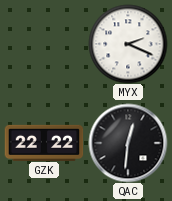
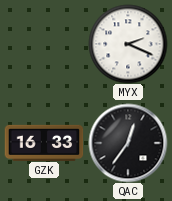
GZK: 22:22 -> 16:33 (44, 142)
QAC: 12:31 -> 12:36 (128, 143)
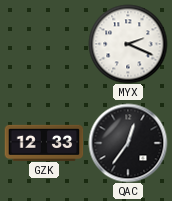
GZK: 16:33 -> 12:33 (44, 142)
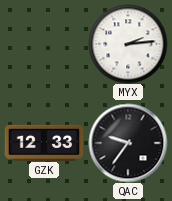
MYX: 2:19 -> 2:14 (128, 44)
QAC: 12:36 -> 9:36 (128, 143)
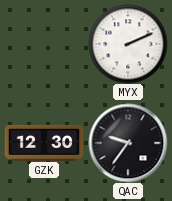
MYX: 2:14 -> 2:11 (128, 44)
GZK: 12:33 -> 12:30 (44, 142)
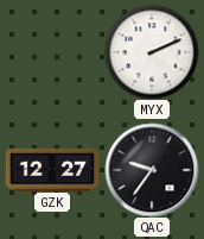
GZK: 12:30 -> 12:27 (52, 169)
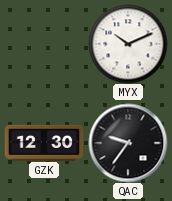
MYX: 2:11 -> 10:11 (128, 44)
GZK: 12:27 -> 12:30 (44, 142)
